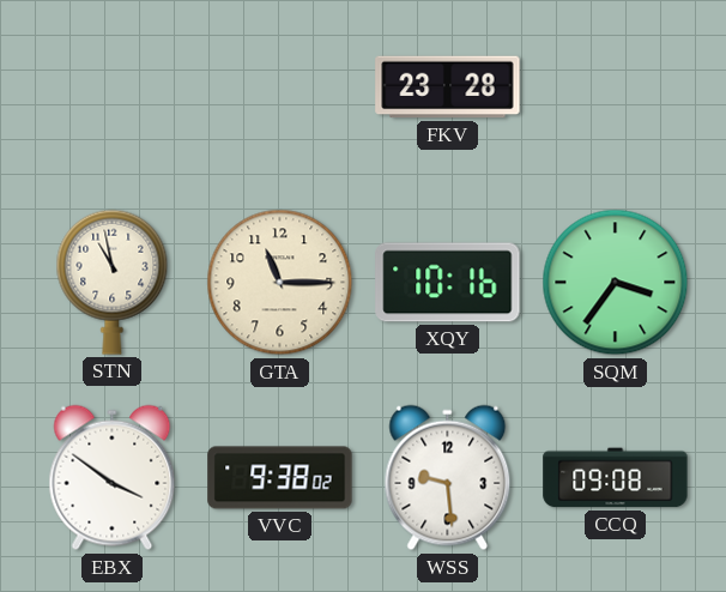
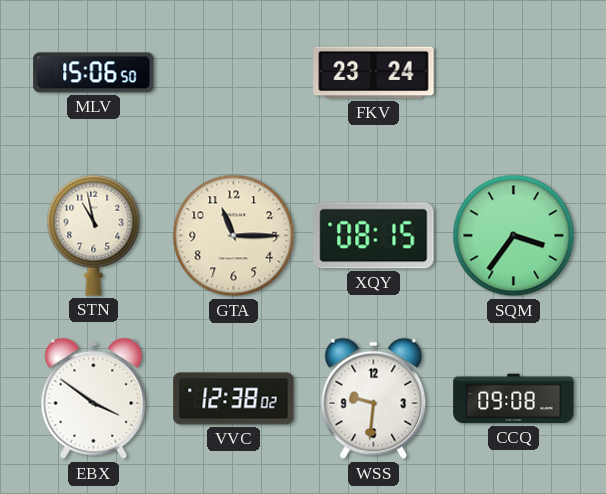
MLV: none -> 15:06 (94, 73)
FKV: 23:28 -> 23:24 (374, 73)
XQY: 10:16 -> 08:15 (374, 236)
VVC: 9:38 -> 12:38 (234, 399)
WSS: 9:29 -> 9:31 (374, 399)
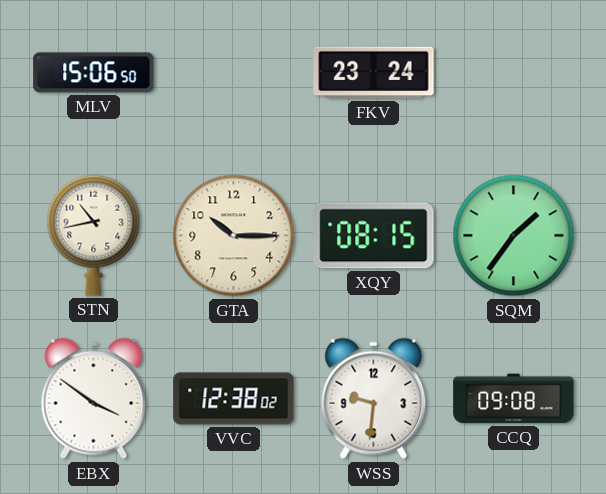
STN: 10:58 -> 10:43 (94, 235)
GTA: 11:15 -> 10:15 (234, 236)
SQM: 3:36 -> 1:36 (514, 236)
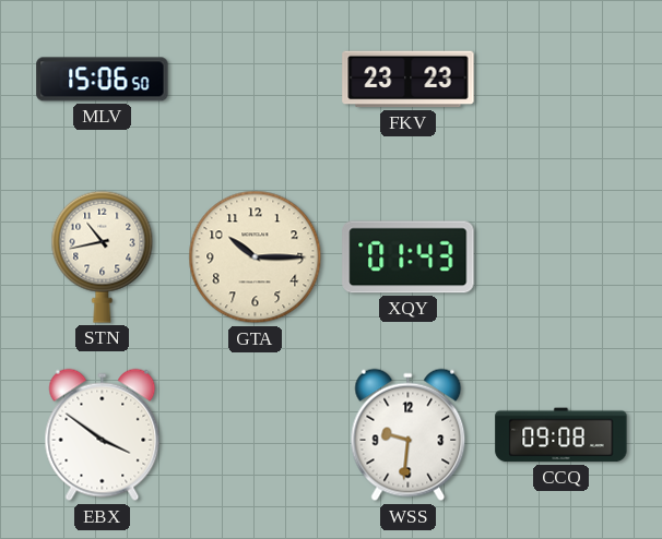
FKV: 23:24 -> 23:23 (409, 80)
XQY: 08:15 -> 01:43 (409, 257)
SQM: 1:36 -> none (514, 236)
VVC: 12:38 -> none (234, 399)
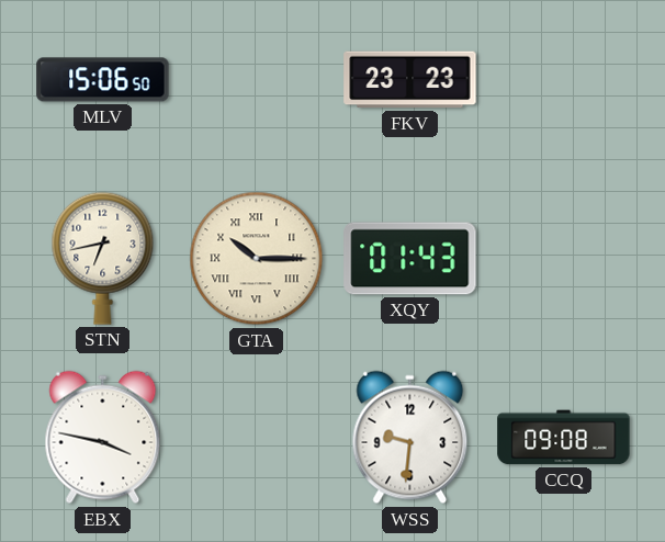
STN: 10:43 -> 6:43 (103, 258)
GTA numerals: Arabic -> Roman (257, 259)
EBX: 3:51 -> 3:47 (103, 438)
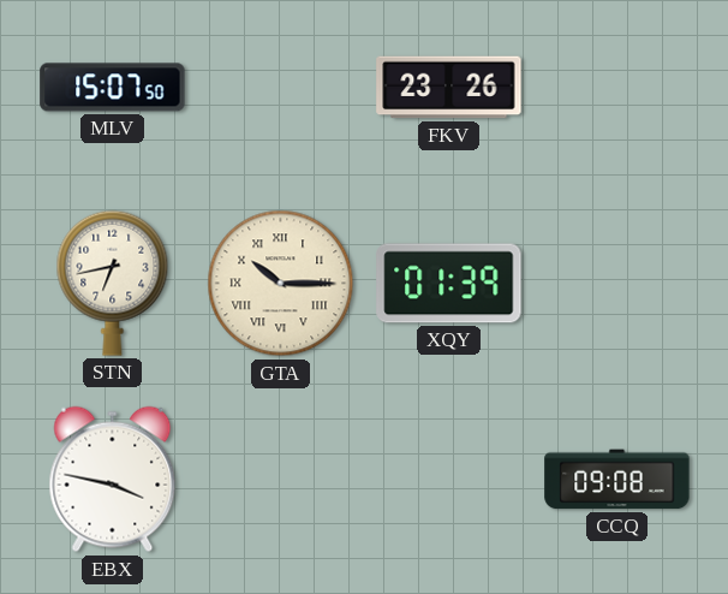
MLV: 15:06 -> 15:07 (113, 88)
FKV: 23:23 -> 23:26 (449, 88)
XQY: 01:43 -> 01:39 (449, 284)
WSS: 9:31 -> none (410, 438)
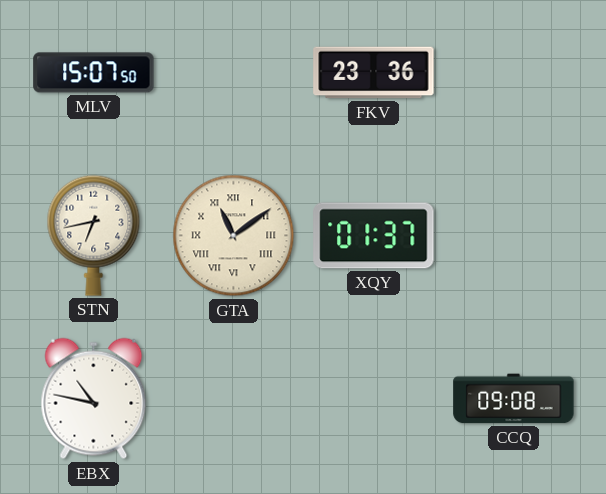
FKV: 23:26 -> 23:36 (374, 73)
GTA: 10:15 -> 11:09 (234, 236)
XQY: 01:39 -> 01:37 (374, 236)
EBX: 3:47 -> 10:47 (94, 399)
